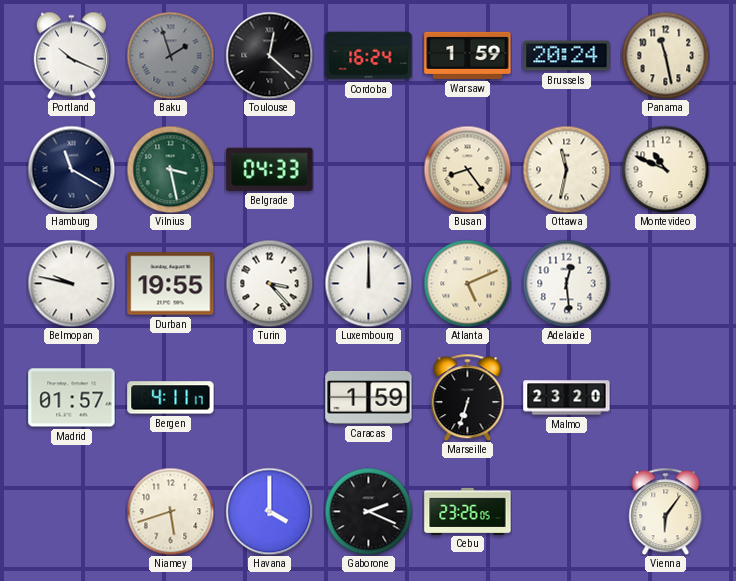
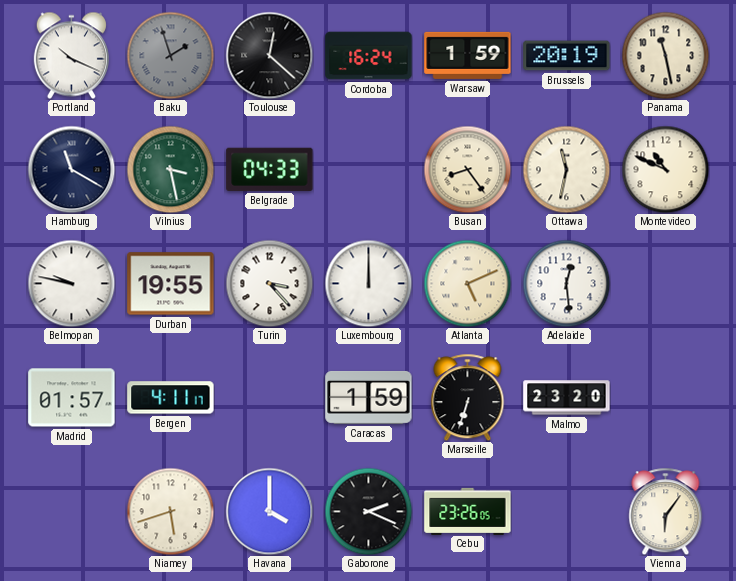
Brussels: 20:24 -> 20:19 (567, 56)
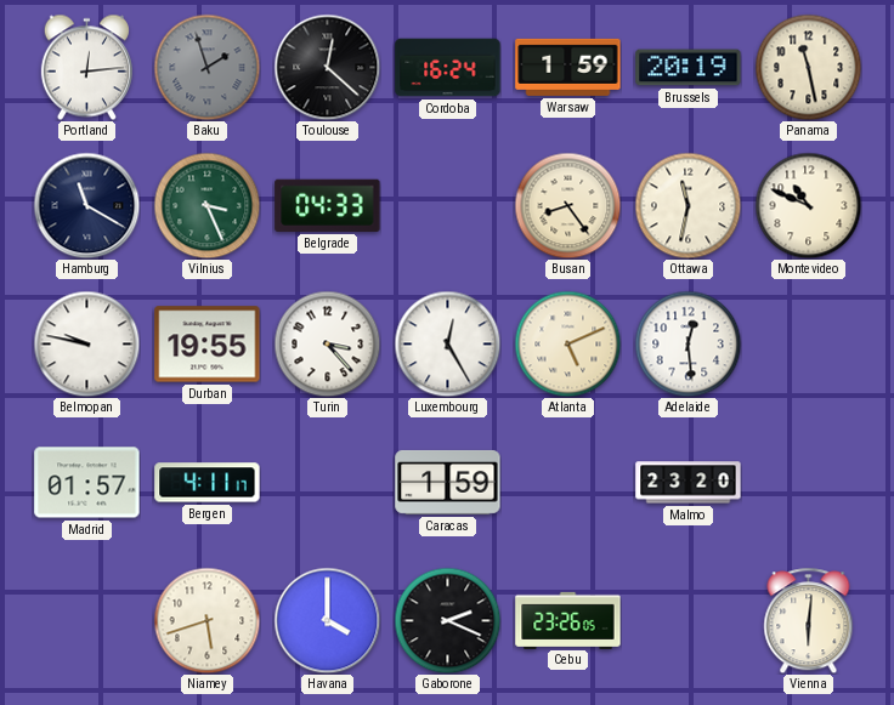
Portland: 10:19 -> 12:14 (86, 67)
Vilnius: 3:28 -> 3:26 (206, 205)
Luxembourg: 12:00 -> 12:25 (447, 343)
Marseille: 6:33 -> none (468, 397)
Vienna: 6:06 -> 6:01 (809, 620)
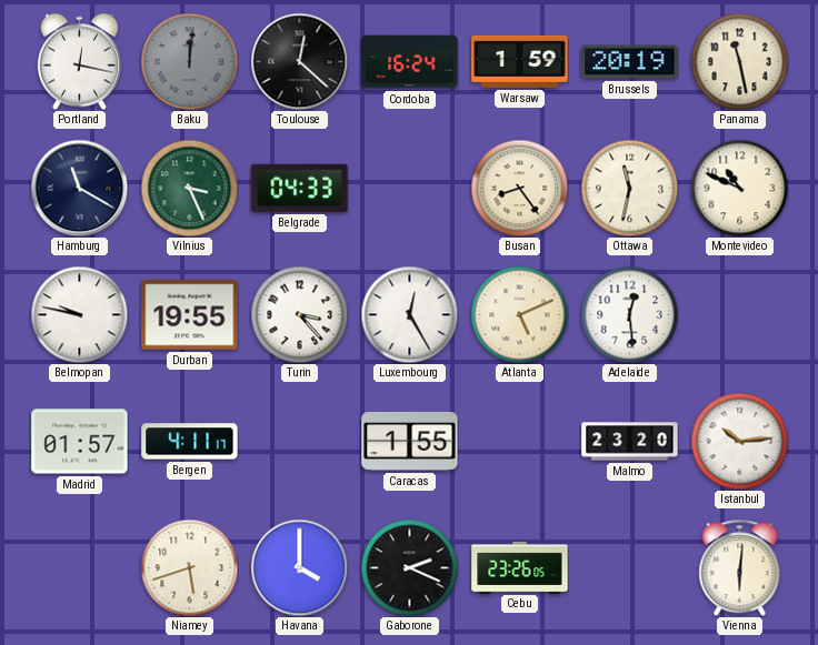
Portland: 12:14 -> 12:17 (79, 61)
Baku: 1:57 -> 12:01 (189, 61)
Caracas: 1:59 -> 1:55 (410, 441)
Istanbul: none -> 10:14 (739, 441)
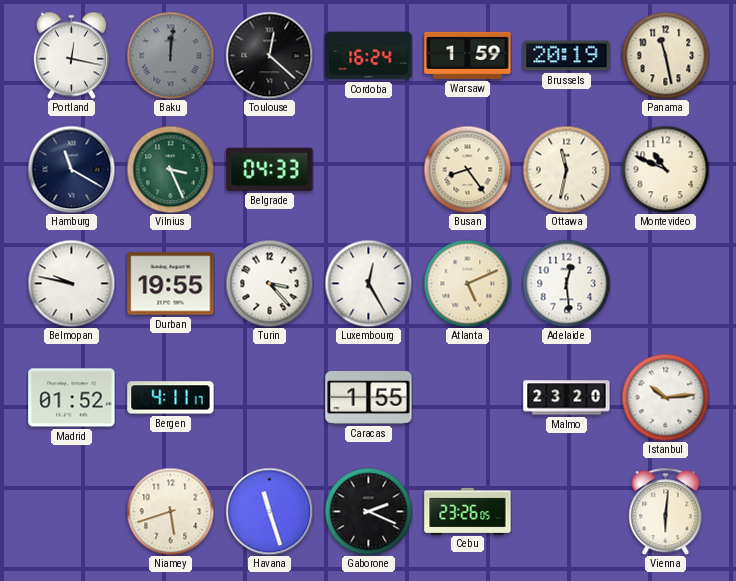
Madrid: 01:57 -> 01:52 (72, 398)
Havana: 4:00 -> 11:27 (269, 511)
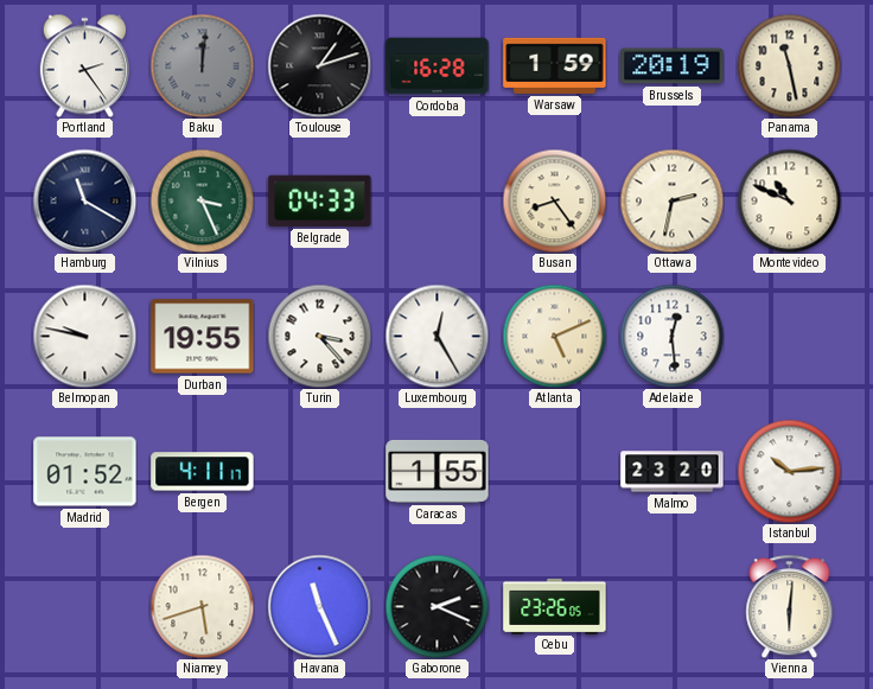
Portland: 12:17 -> 2:24 (84, 65)
Toulouse: 12:22 -> 1:12 (319, 65)
Cordoba: 16:24 -> 16:28 (438, 66)
Ottawa: 11:32 -> 2:32 (671, 200)
Havana: 11:27 -> 11:26 (319, 606)
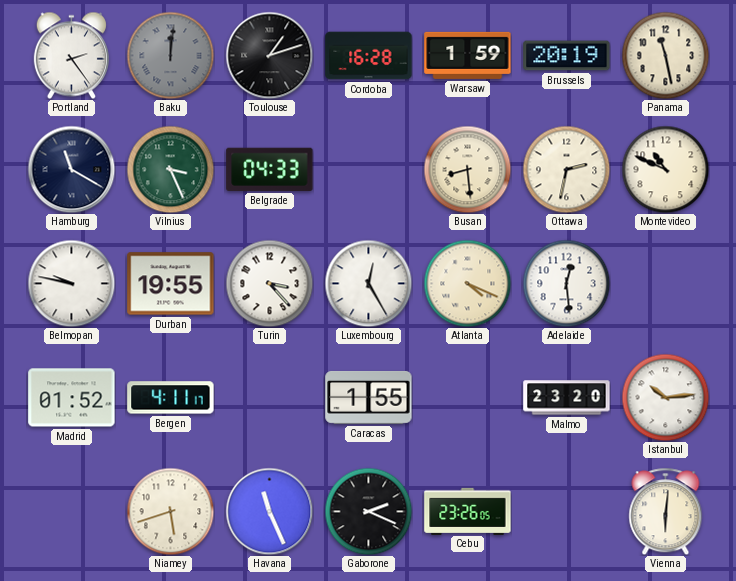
Busan: 8:24 -> 8:29 (467, 169)
Atlanta: 5:11 -> 4:19 (467, 283)
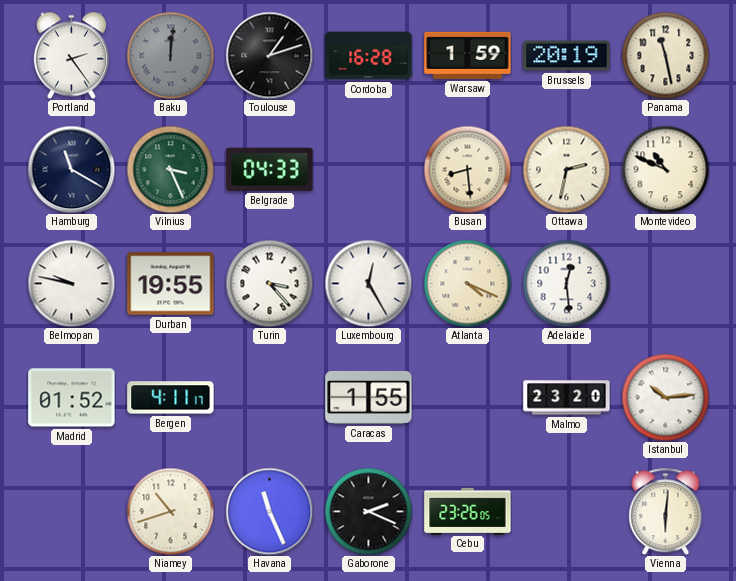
Niamey: 5:42 -> 10:42 (170, 511)
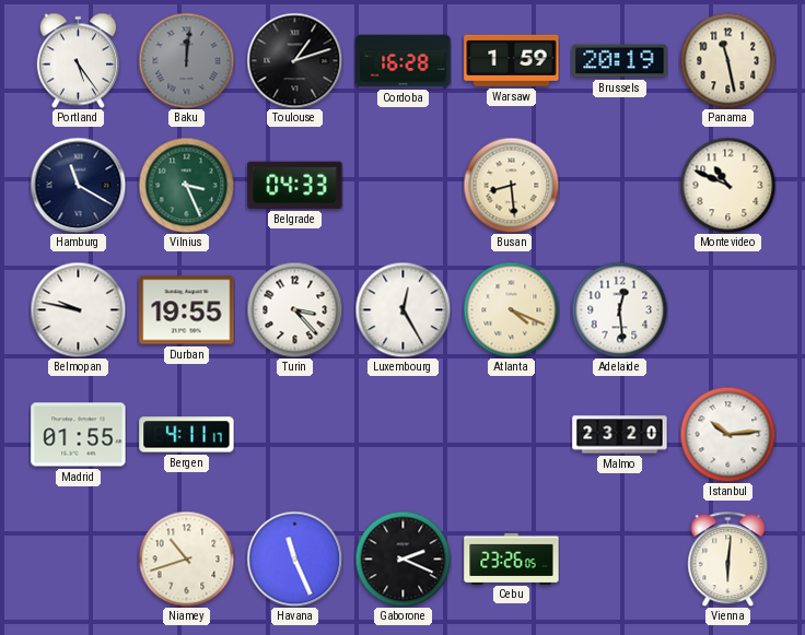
Portland: 2:24 -> 5:24 (78, 60)
Ottawa: 2:32 -> none (566, 169)
Madrid: 01:52 -> 01:55 (79, 435)
Caracas: 1:55 -> none (369, 397)
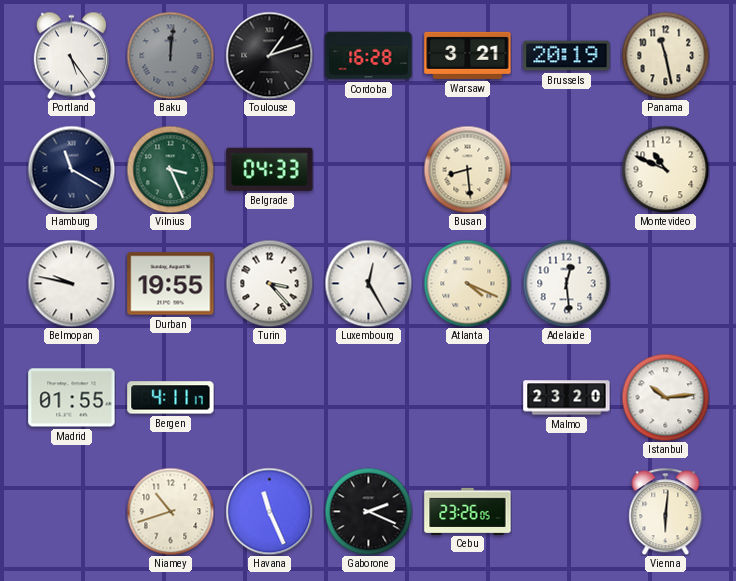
Warsaw: 1:59 -> 3:21 (468, 55)
